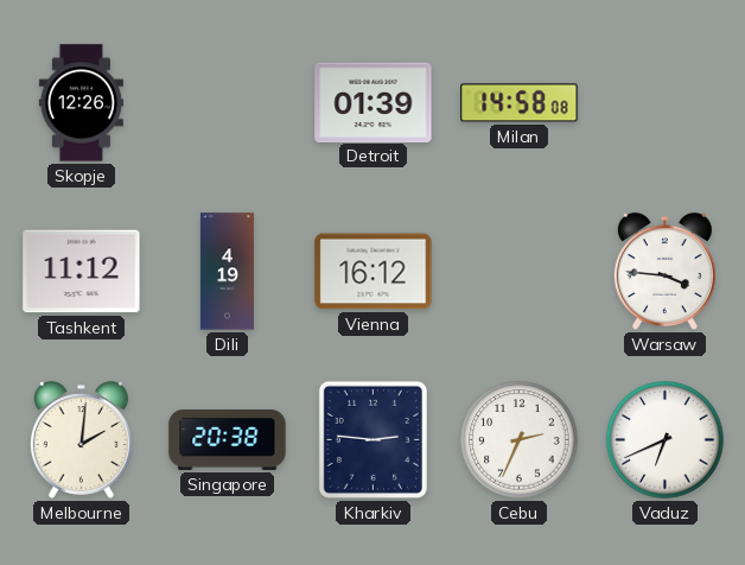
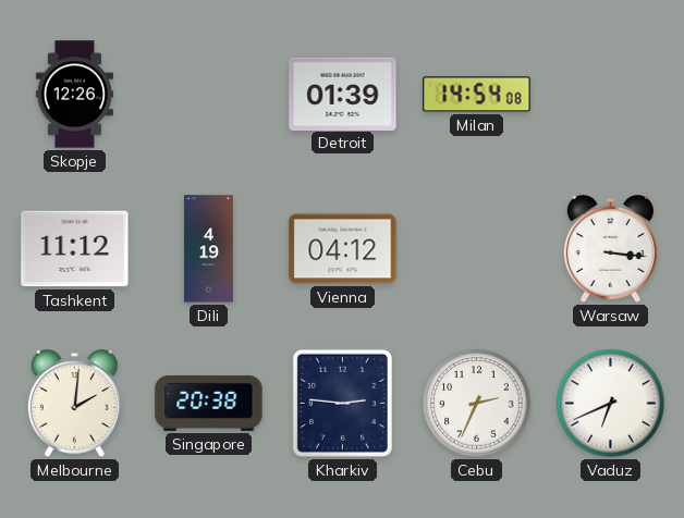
Milan: 14:58 -> 14:54 (477, 95)
Vienna: 16:12 -> 04:12 (343, 249)
Warsaw: 3:46 -> 3:16 (610, 249)
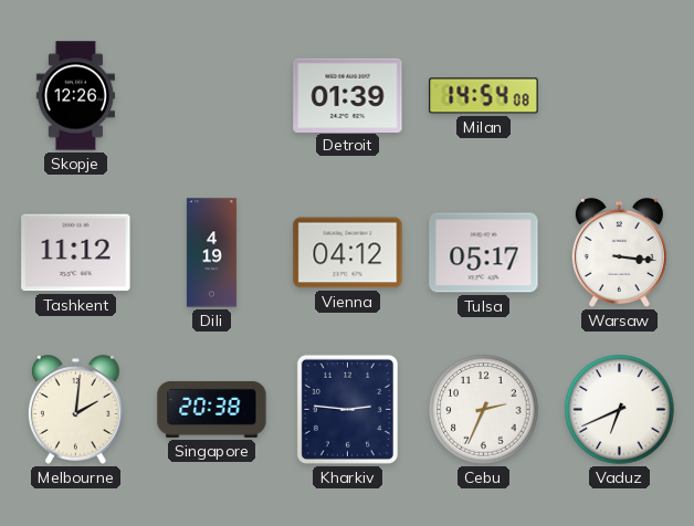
Tulsa: none -> 05:17 (484, 253)
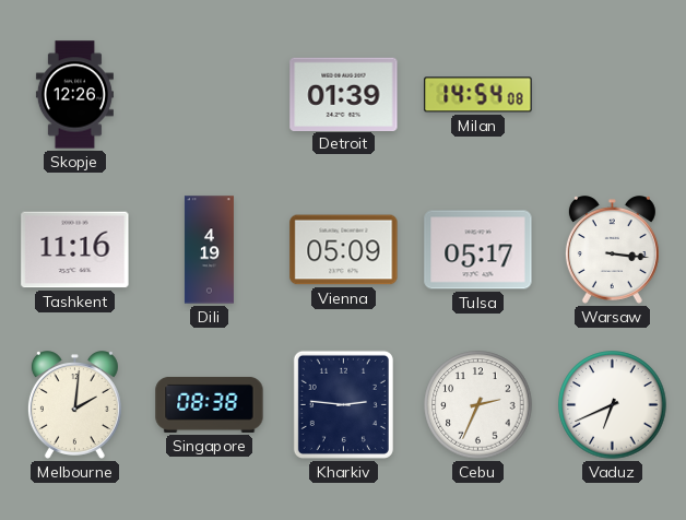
Tashkent: 11:12 -> 11:16 (75, 250)
Vienna: 04:12 -> 05:09 (344, 250)
Singapore: 20:38 -> 08:38 (210, 404)
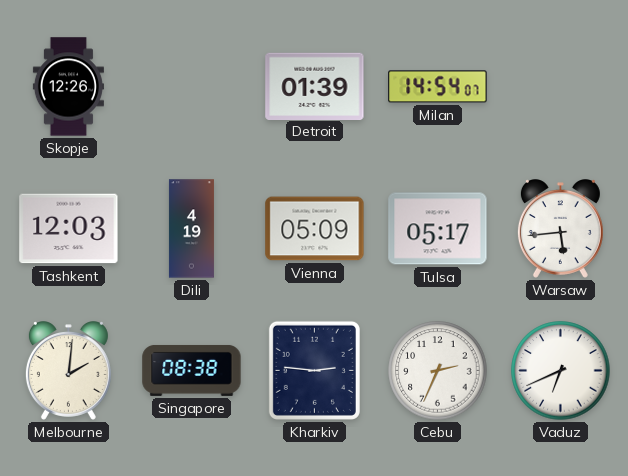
Milan: 14:54:08 -> 14:54:07 (438, 87)
Tashkent: 11:16 -> 12:03 (69, 229)
Warsaw: 3:16 -> 5:44 (560, 229)
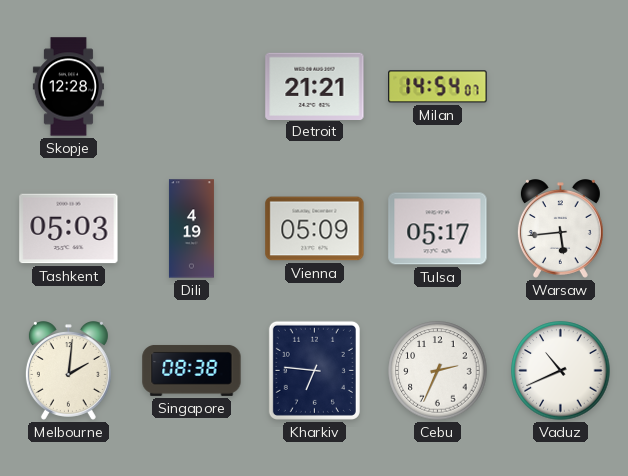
Skopje: 12:26 -> 12:28 (68, 87)
Detroit: 01:39 -> 21:21 (315, 86)
Tashkent: 12:03 -> 05:03 (69, 229)
Kharkiv: 2:46 -> 6:46 (314, 370)
Vaduz: 6:41 -> 10:41 (561, 371)
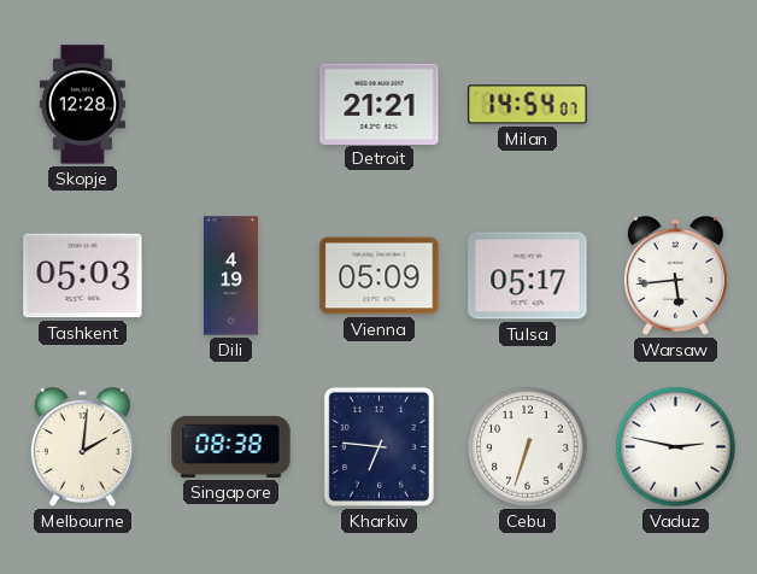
Cebu: 2:34 -> 6:33 (528, 447)
Vaduz: 10:41 -> 2:47 (676, 447)
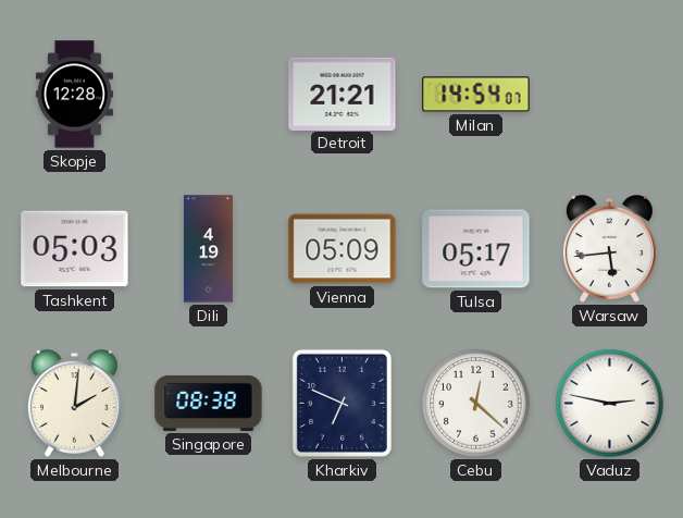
Kharkiv: 6:46 -> 6:49 (341, 403)
Cebu: 6:33 -> 12:22 (476, 404)
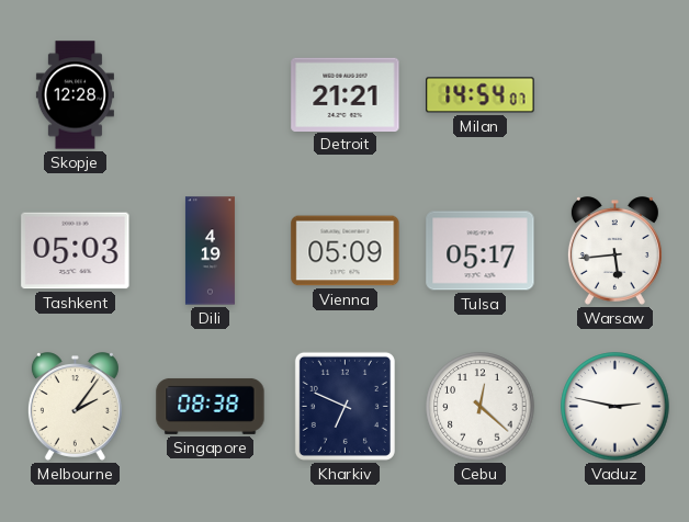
Melbourne: 2:01 -> 2:06 (75, 407)
